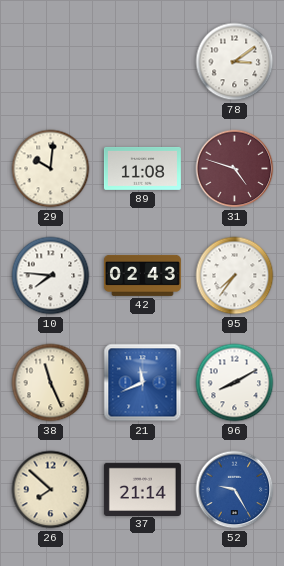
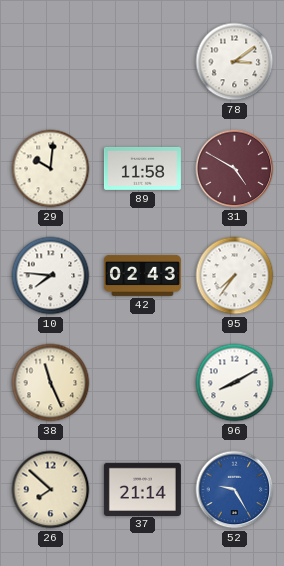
89: 11:08 -> 11:58 (142, 168)
31: 4:48 -> 4:50 (235, 169)
21: 11:41 -> none (143, 383)
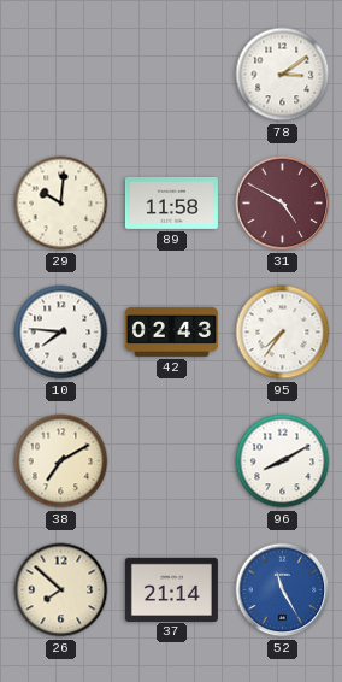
38: 11:26 -> 7:10 (61, 461)
52: 9:25 -> 11:25 (283, 590)
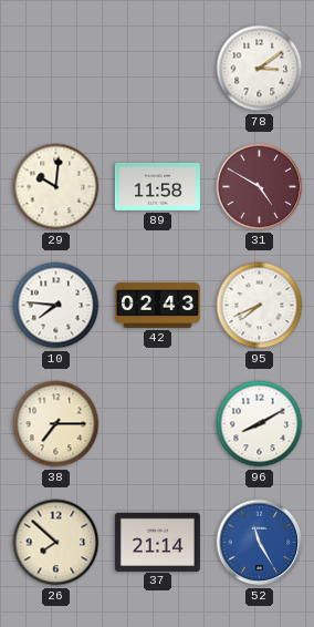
95: 7:36 -> 7:41 (260, 306)
38: 7:10 -> 7:15 (56, 424)
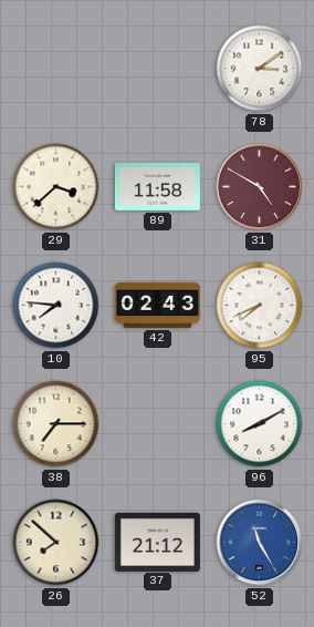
29: 10:01 -> 3:38 (56, 187)
37: 21:14 -> 21:12 (157, 542)
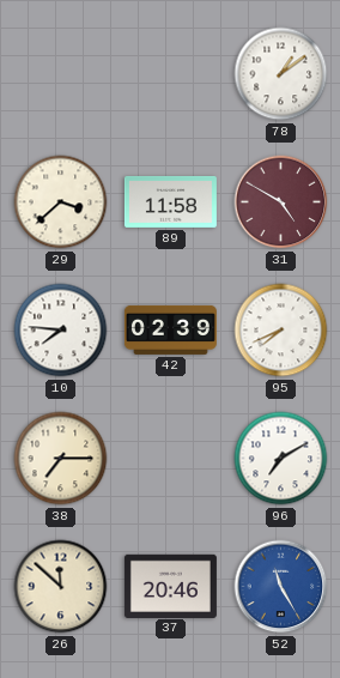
78: 3:09 -> 1:09 (281, 74)
42: 02:43 -> 02:39 (170, 329)
96: 8:10 -> 7:10 (281, 459)
26: 7:52 -> 11:52 (61, 587)
37: 21:12 -> 20:46 (170, 586)
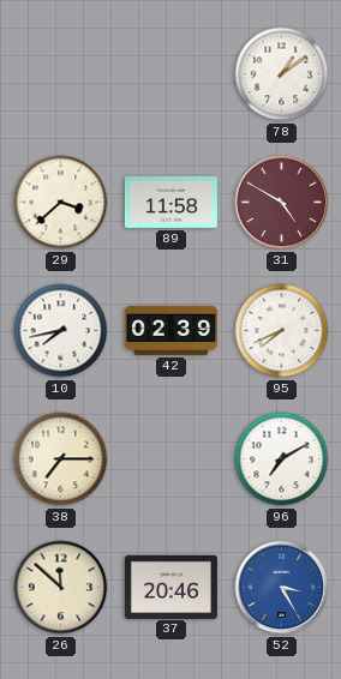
10: 7:46 -> 7:43 (61, 331)
52: 11:25 -> 3:25 (282, 588)
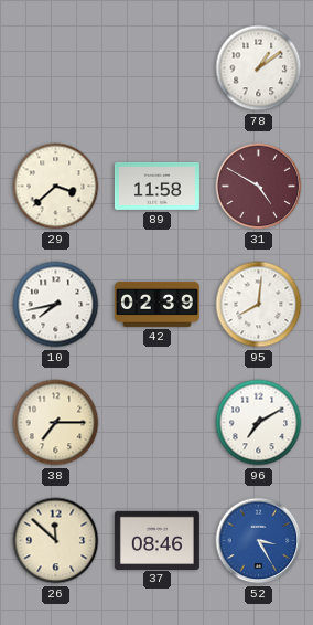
95: 7:41 -> 8:01 (259, 305)
37: 20:46 -> 08:46 (156, 540)
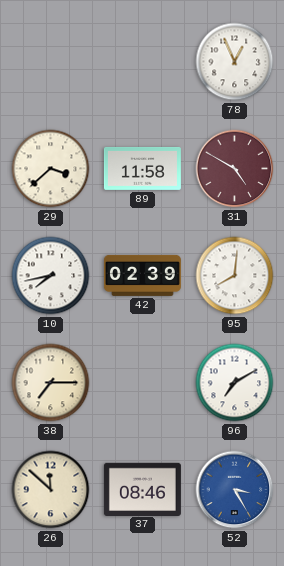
78: 1:09 -> 12:56 (235, 62)
